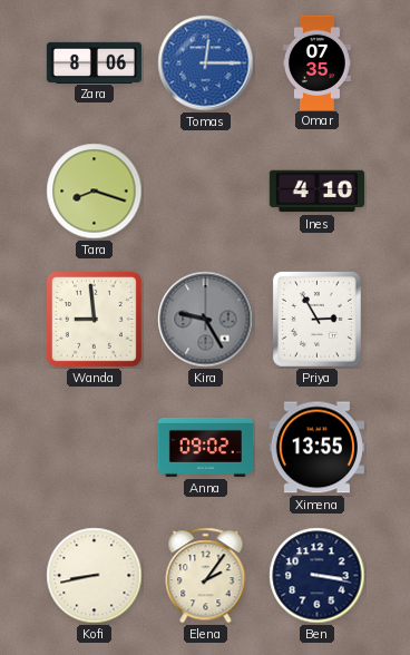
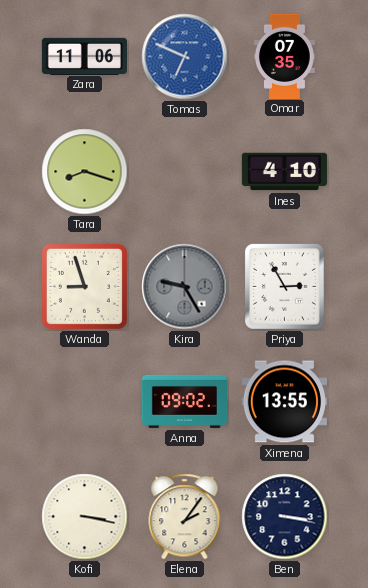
Zara: 8:06 -> 11:06 (84, 56)
Tomas: 12:15 -> 6:49 (185, 57)
Wanda: 8:59 -> 8:57 (84, 286)
Kofi: 8:43 -> 3:17 (85, 517)
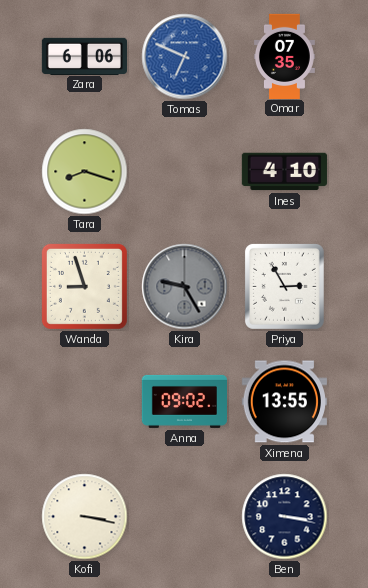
Zara: 11:06 -> 6:06 (84, 56)
Elena: 2:06 -> none (185, 517)
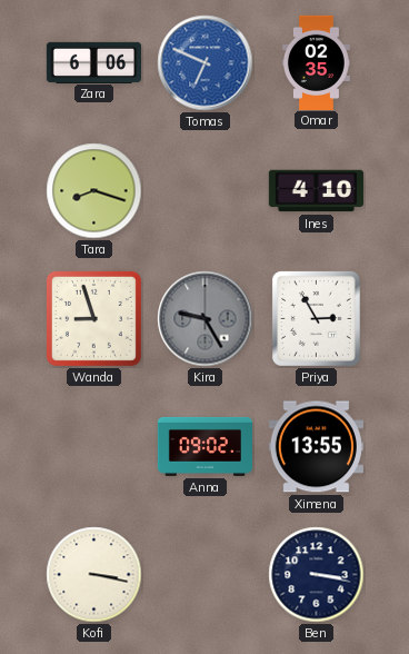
Omar: 07:35 -> 02:35 (316, 62)
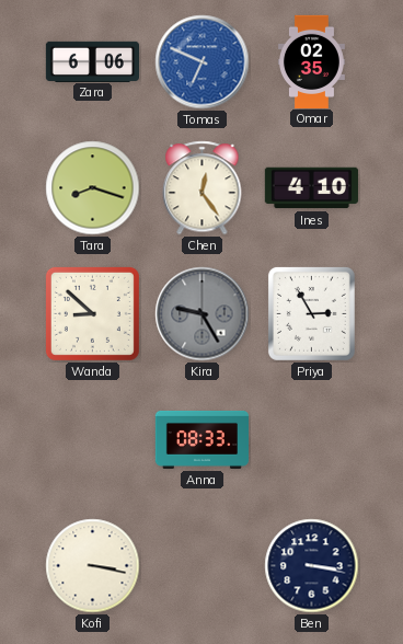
Chen: none -> 12:24 (203, 188)
Wanda: 8:57 -> 8:52 (92, 313)
Anna: 09:02 -> 08:33 (201, 439)
Ximena: 13:55 -> none (316, 447)
